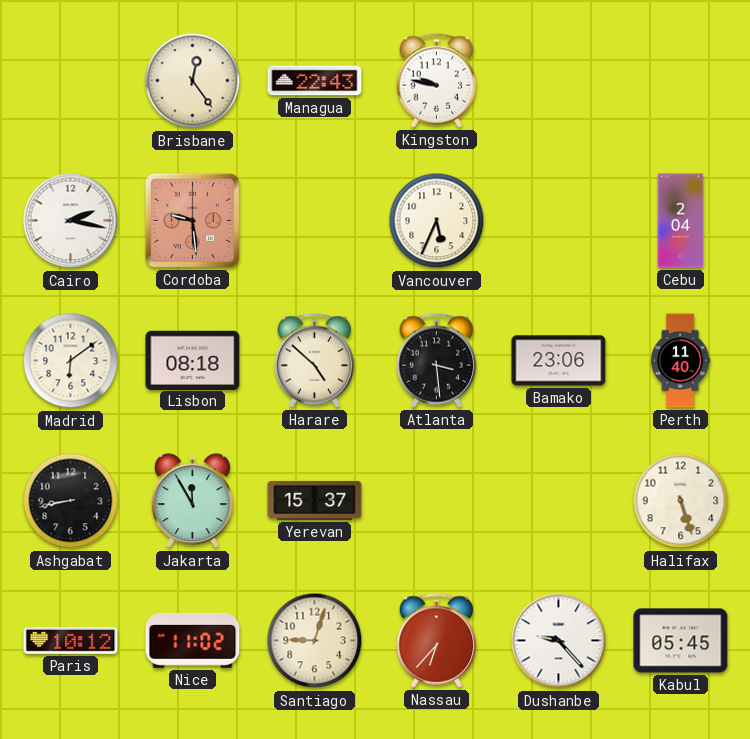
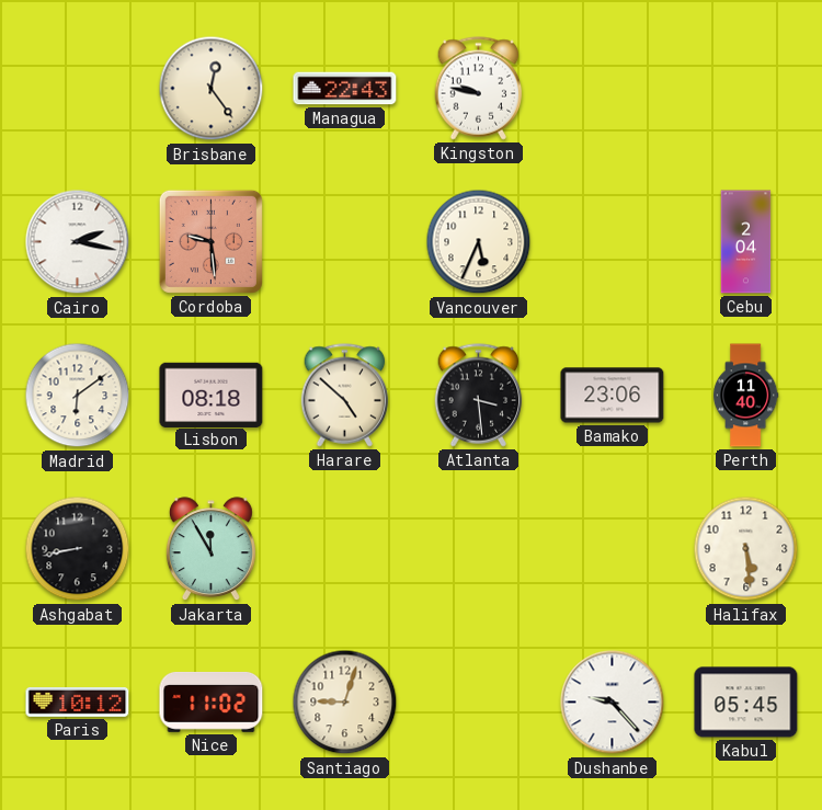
Yerevan: 15:37 -> none (315, 500)
Halifax: 5:27 -> 5:29 (746, 549)
Nassau: 6:37 -> none (437, 641)
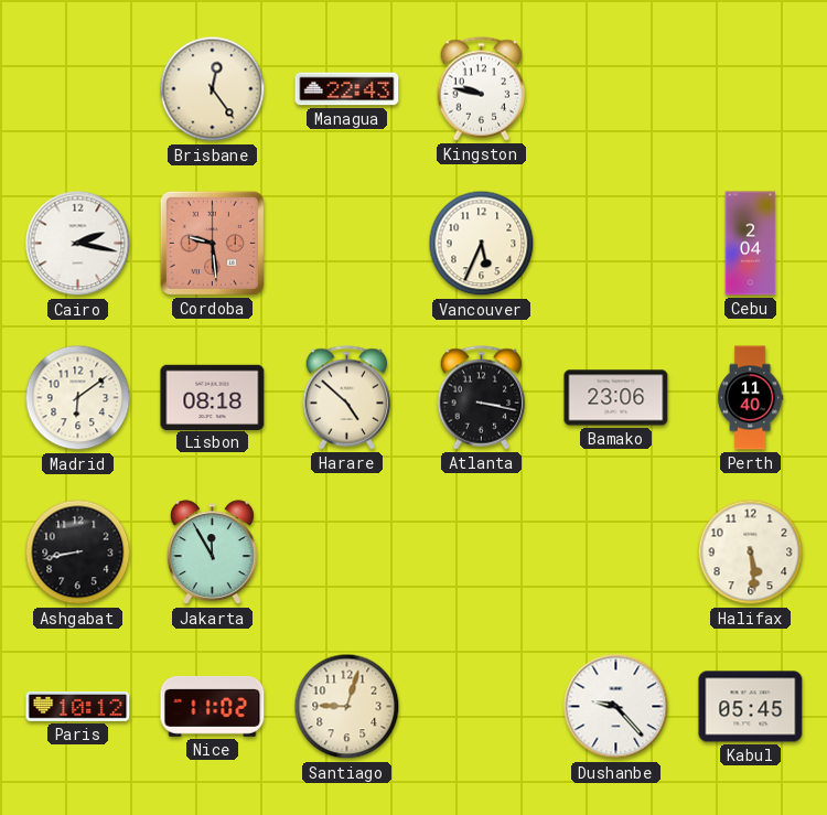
Atlanta: 3:29 -> 3:17 (482, 398)
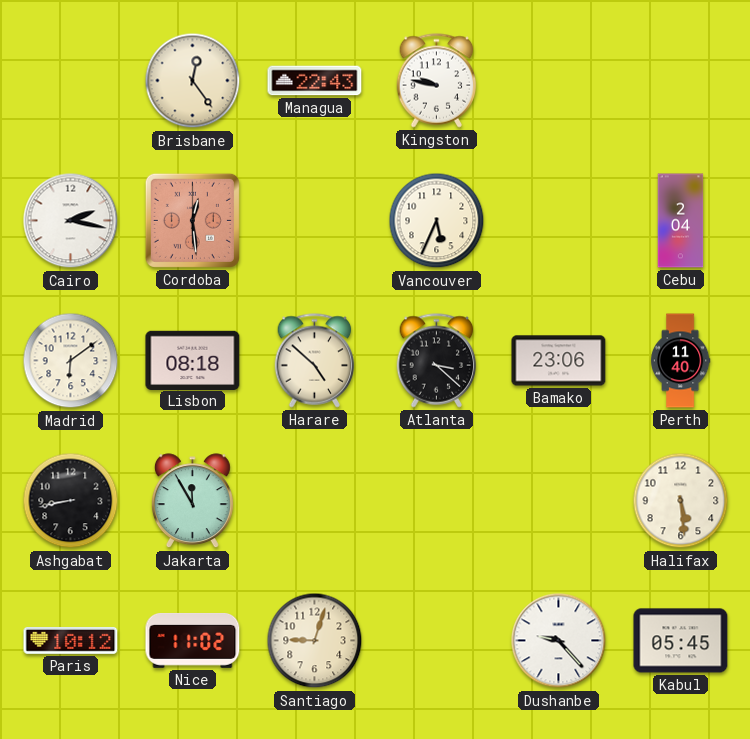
Cordoba: 9:29 -> 12:29 (192, 220)
Atlanta: 3:17 -> 3:22 (437, 361)
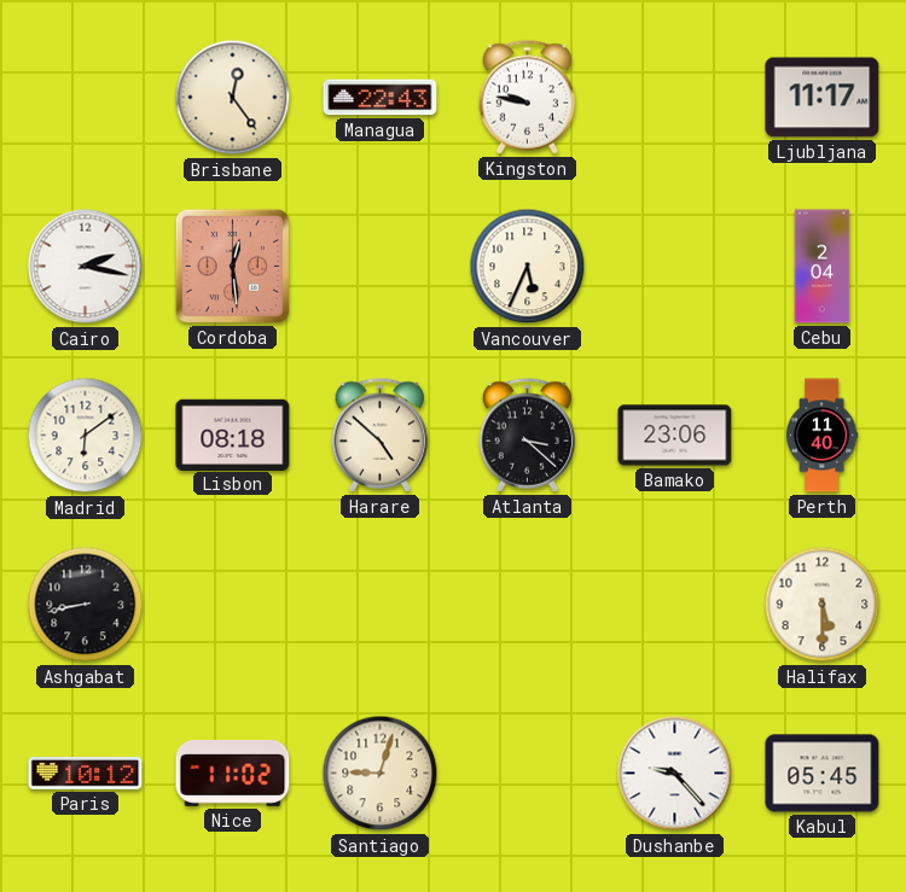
Ljubljana: none -> 11:17 (823, 98)
Jakarta: 11:55 -> none (192, 501)
Halifax: 5:29 -> 5:30 (823, 605)
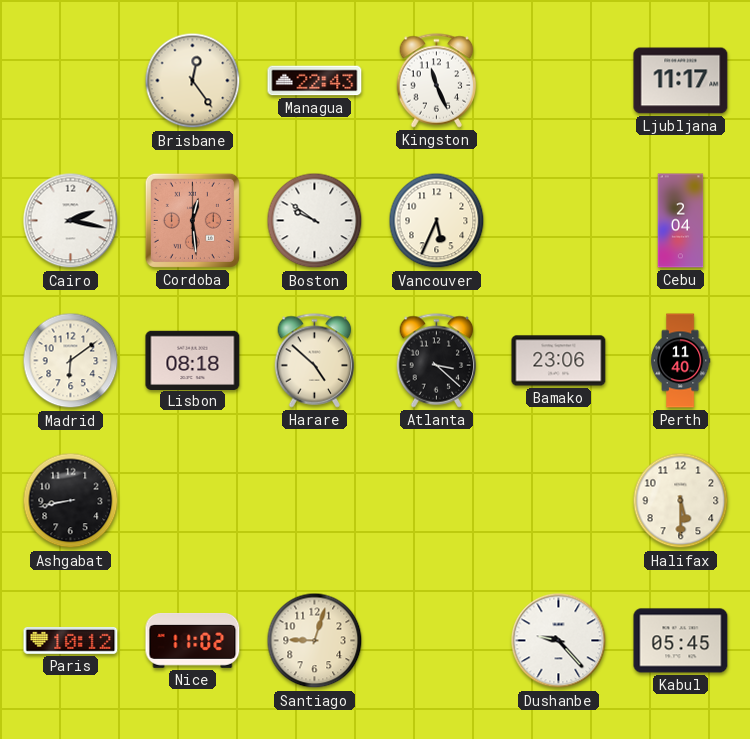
Kingston: 9:47 -> 11:26 (437, 81)
Boston: none -> 9:51 (315, 221)
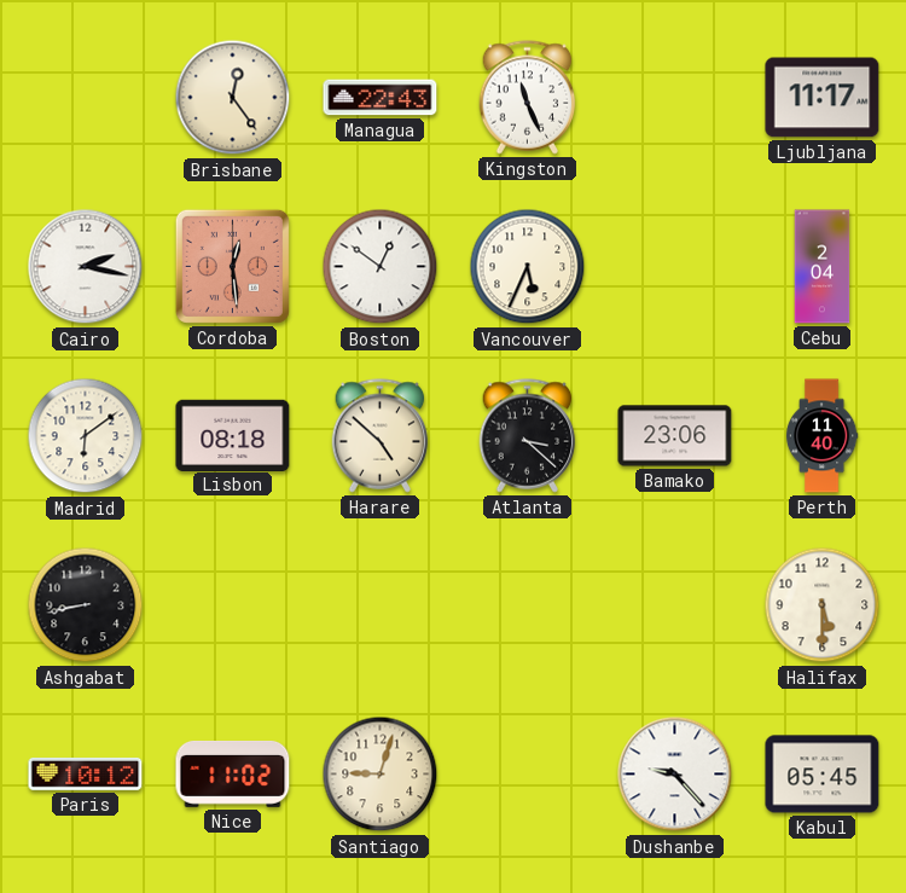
Boston: 9:51 -> 12:51 (381, 267)
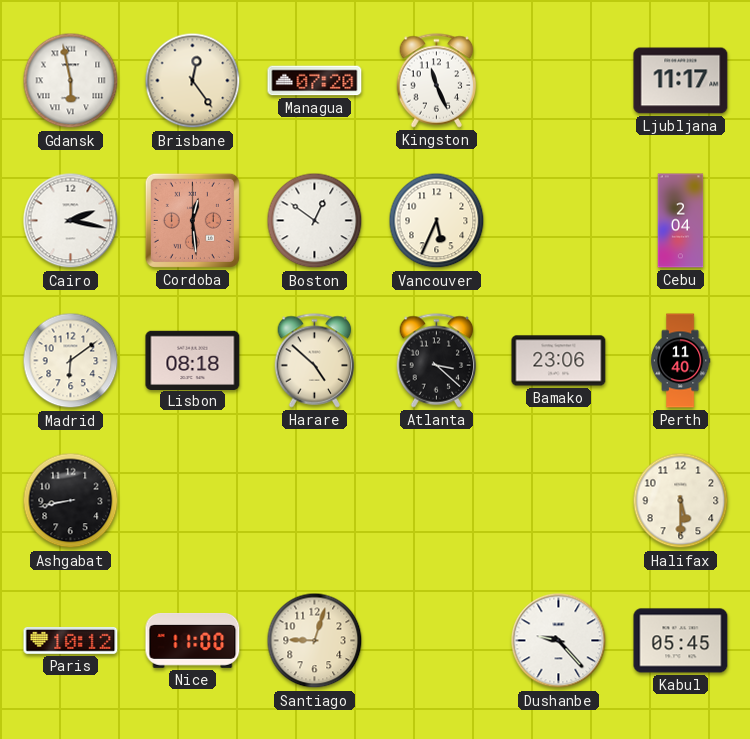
Gdansk: none -> 5:58 (71, 81)
Managua: 22:43 -> 07:20 (315, 81)
Nice: 11:02 -> 11:00 (193, 640)
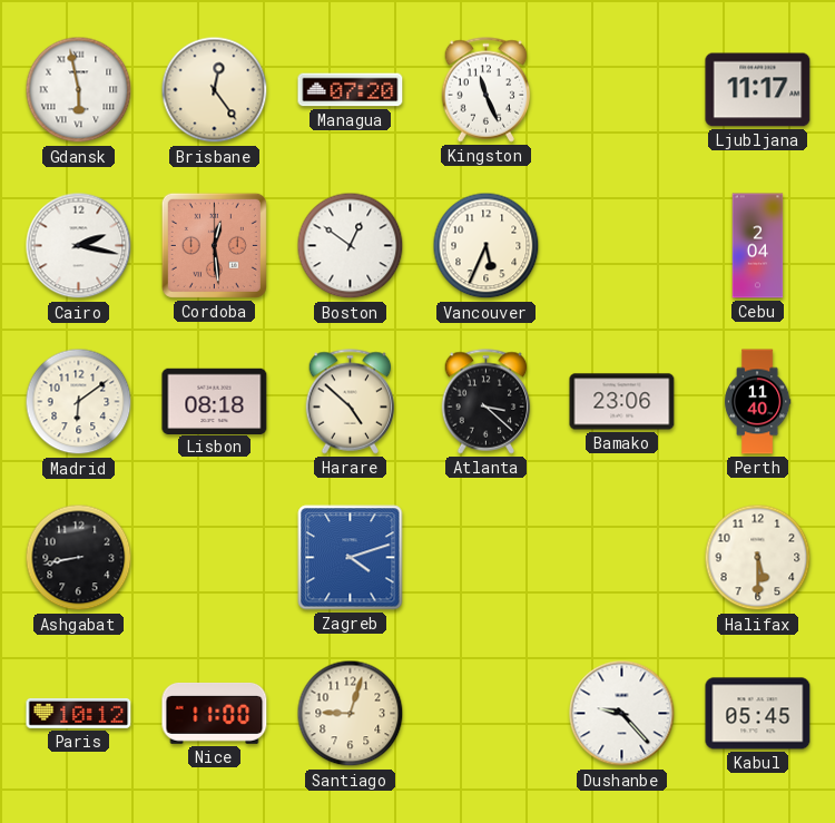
Zagreb: none -> 4:12 (351, 558)
